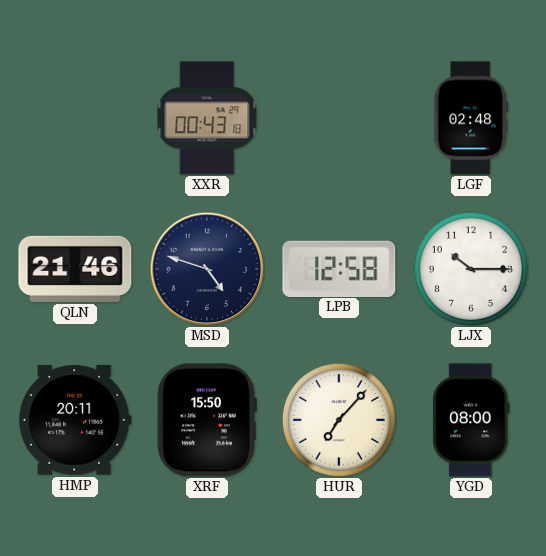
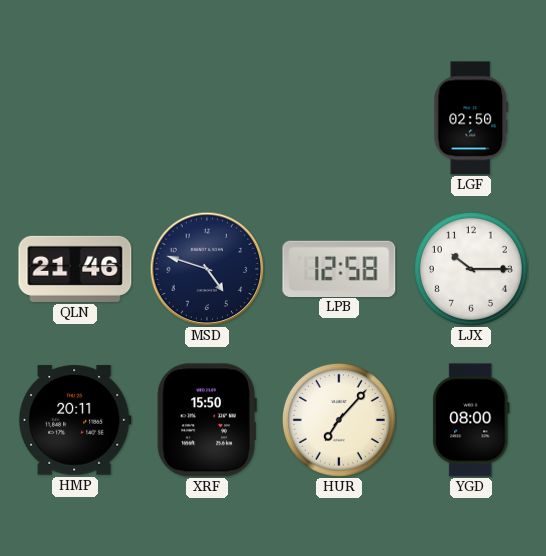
XXR: 00:43 -> none (207, 118)
LGF: 02:48 -> 02:50 (471, 118)
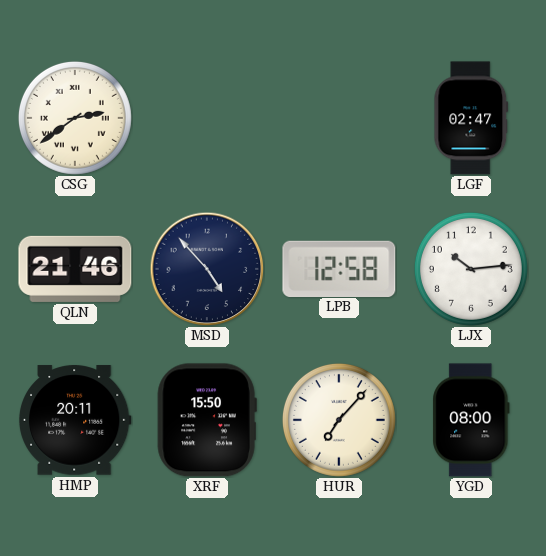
CSG: none -> 2:39 (75, 118)
LGF: 02:50 -> 02:47 (471, 118)
MSD: 4:48 -> 4:53 (207, 269)
LJX: 10:15 -> 10:14 (471, 269)
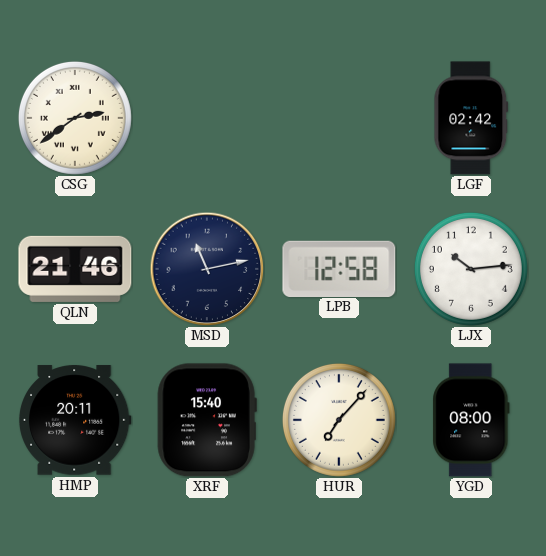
LGF: 02:47 -> 02:42 (471, 118)
MSD: 4:53 -> 11:13 (207, 269)
XRF: 15:50 -> 15:40 (207, 420)
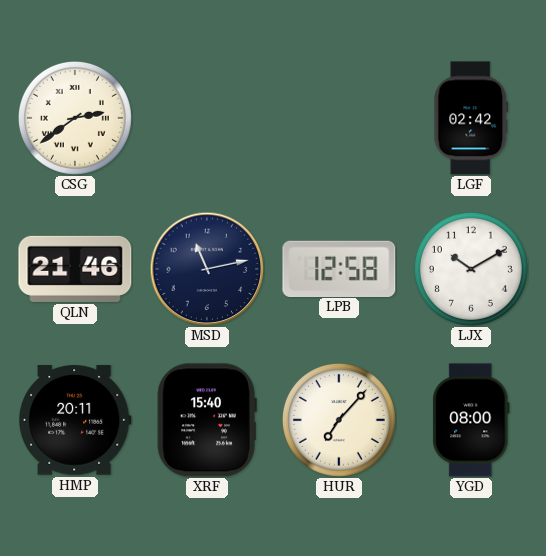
LJX: 10:14 -> 10:10 (471, 269)
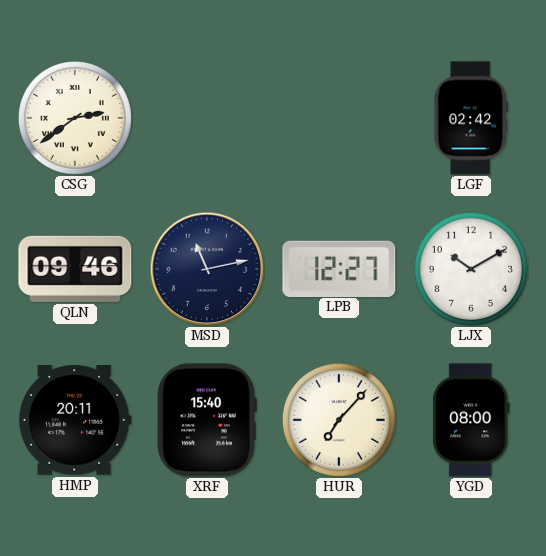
QLN: 21:46 -> 09:46 (75, 269)
LPB: 12:58 -> 12:27 (339, 268)
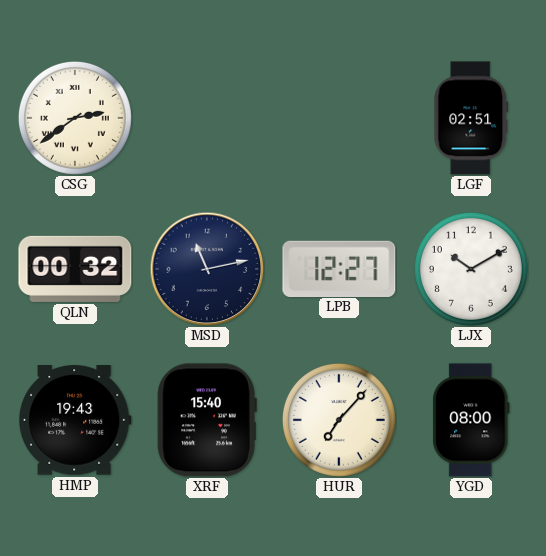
LGF: 02:42 -> 02:51 (471, 118)
QLN: 09:46 -> 00:32 (75, 269)
HMP: 20:11 -> 19:43 (75, 420)
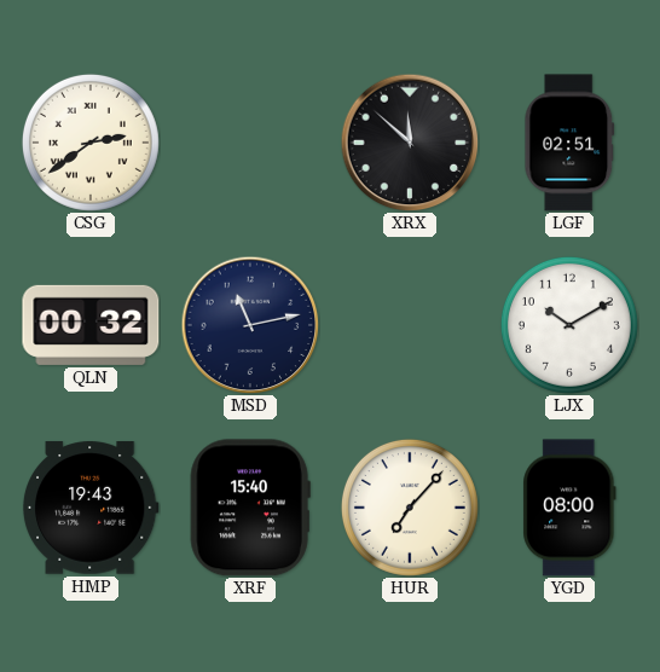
XRX: none -> 11:52 (410, 143)
LPB: 12:27 -> none (339, 268)
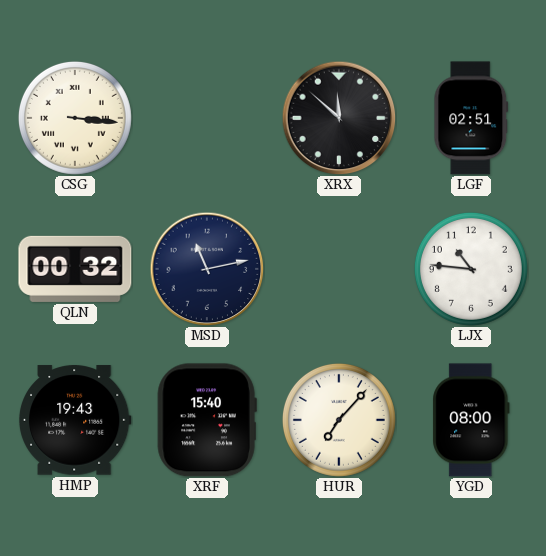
CSG: 2:39 -> 3:16 (75, 118)
LJX: 10:10 -> 10:46 (471, 269)
